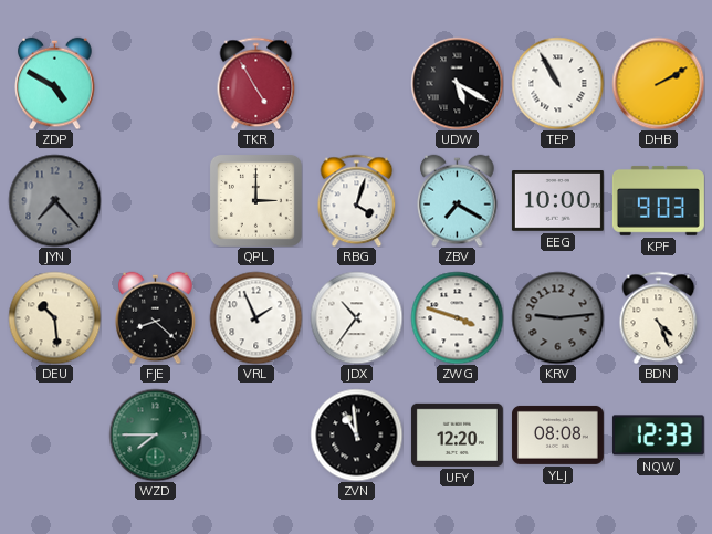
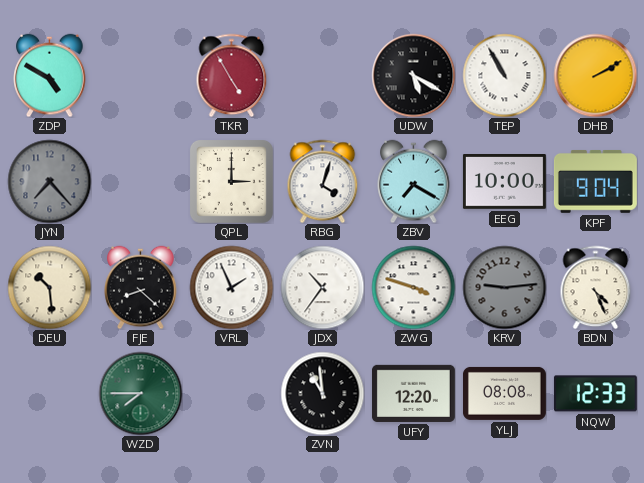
KPF: 9:03 -> 9:04 (595, 181)
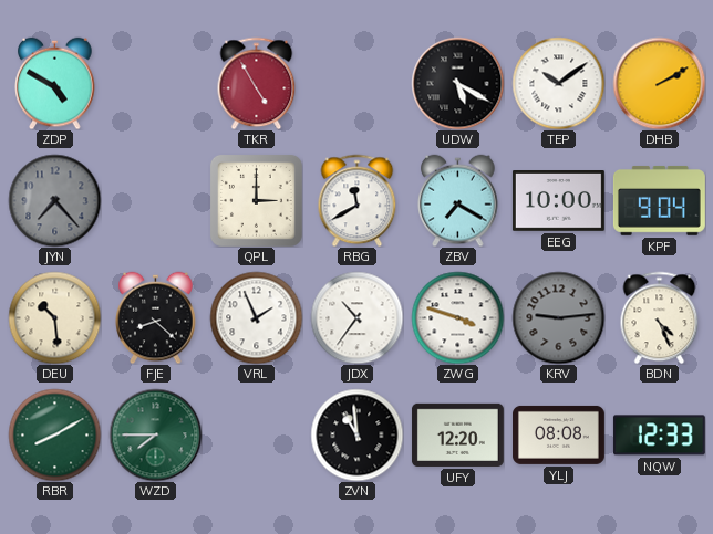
TEP: 10:55 -> 10:09 (558, 83)
RBG: 4:03 -> 11:40 (358, 200)
RBR: none -> 8:10 (54, 434)
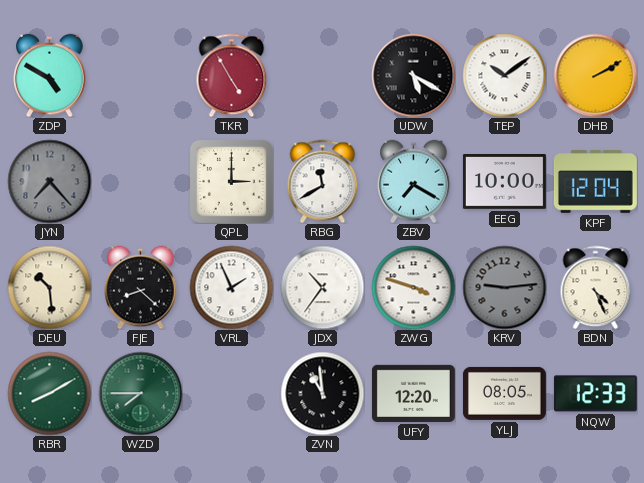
KPF: 9:04 -> 12:04 (595, 181)
YLJ: 08:08 -> 08:05 (504, 393)
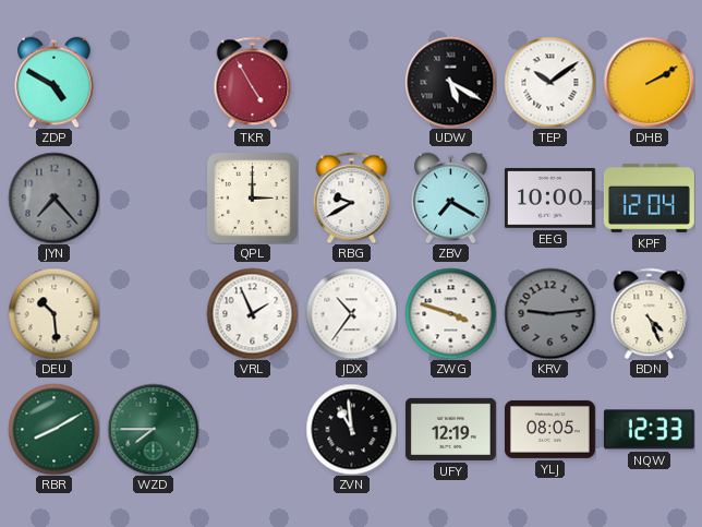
RBG: 11:40 -> 9:40 (352, 197)
FJE: 8:22 -> none (141, 287)
UFY: 12:20 -> 12:19 (450, 429)
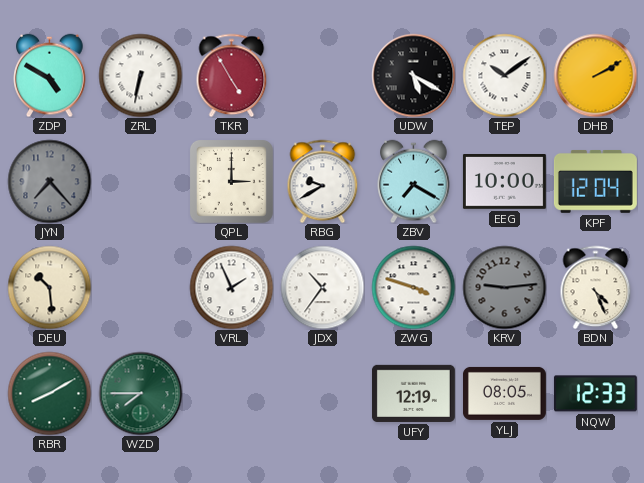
ZRL: none -> 6:32 (140, 75)
ZVN: 10:59 -> none (351, 429)
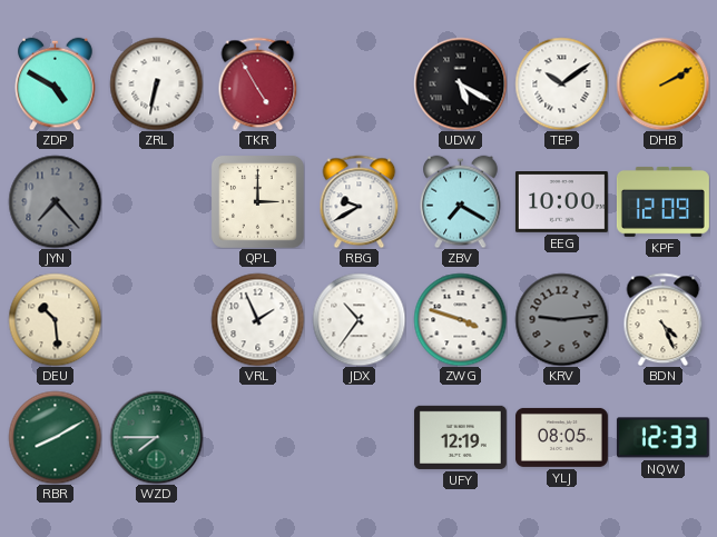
KPF: 12:04 -> 12:09 (662, 201)
